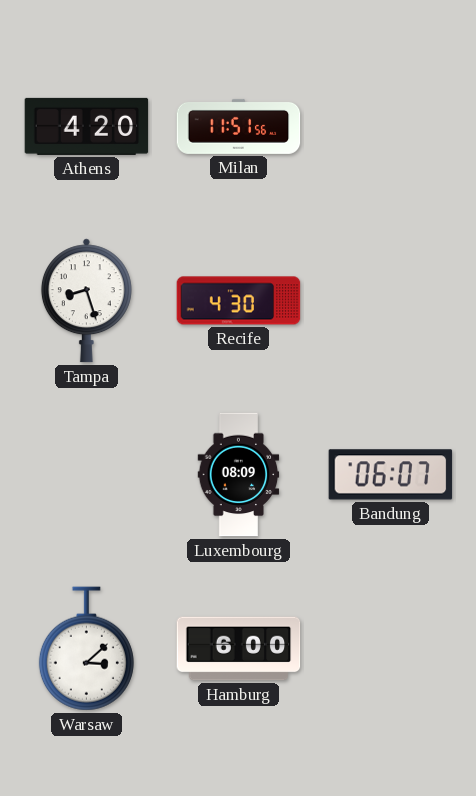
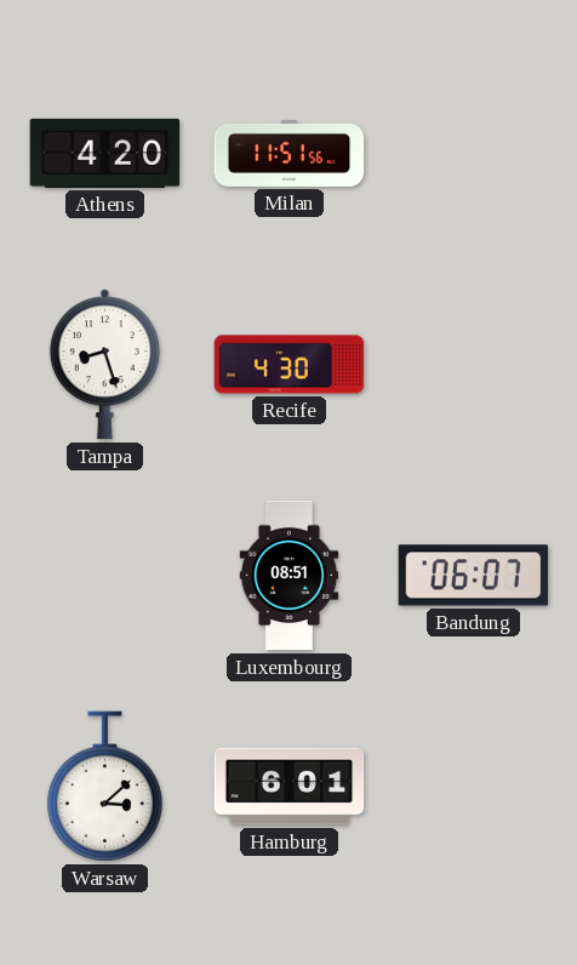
Luxembourg: 08:09 -> 08:51 (290, 576)
Hamburg: 6:00 -> 6:01 (290, 787)
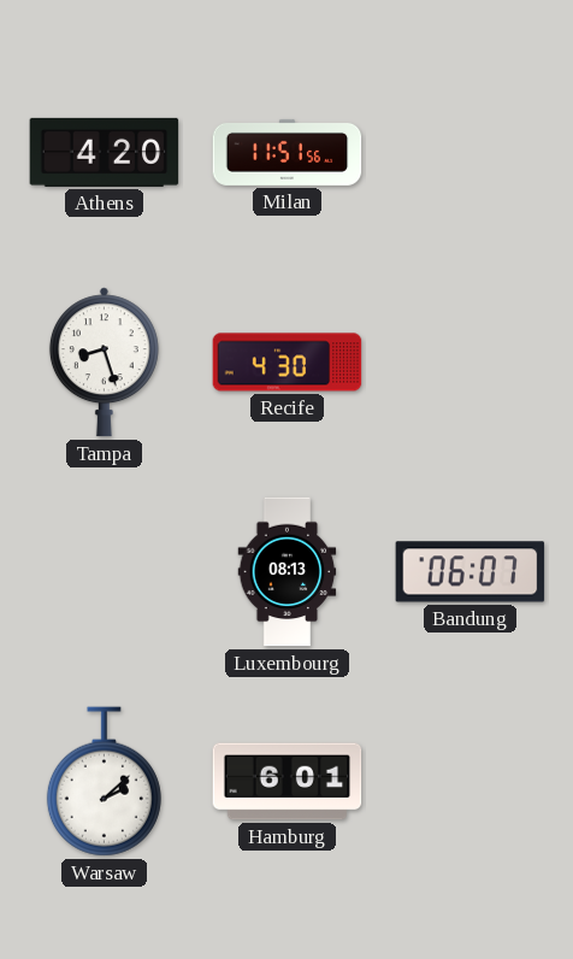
Luxembourg: 08:51 -> 08:13 (288, 572)
Warsaw: 3:08 -> 2:08 (104, 782)
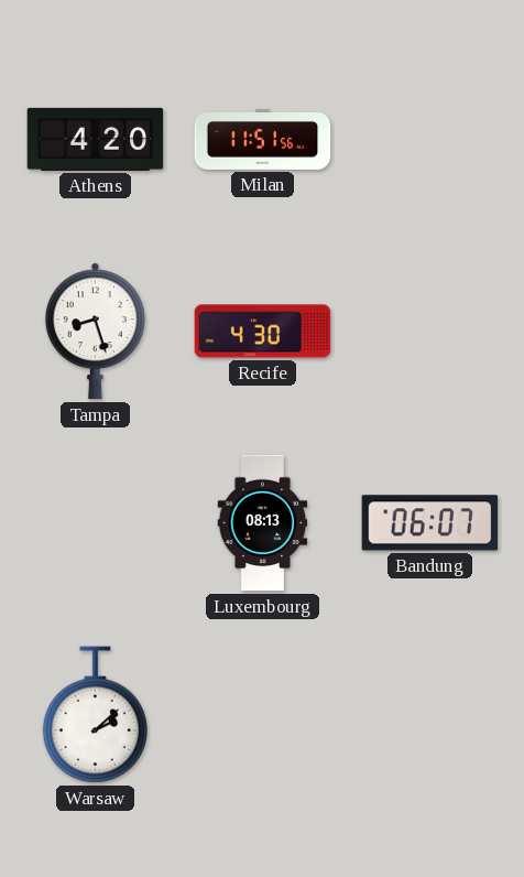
Hamburg: 6:01 -> none (288, 782)
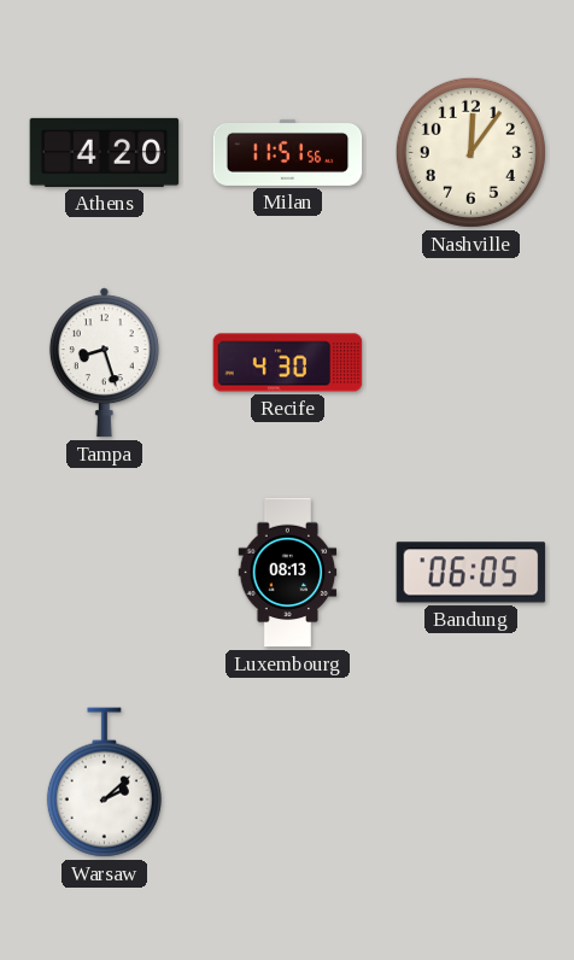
Nashville: none -> 12:06 (470, 152)
Bandung: 06:07 -> 06:05 (471, 573)
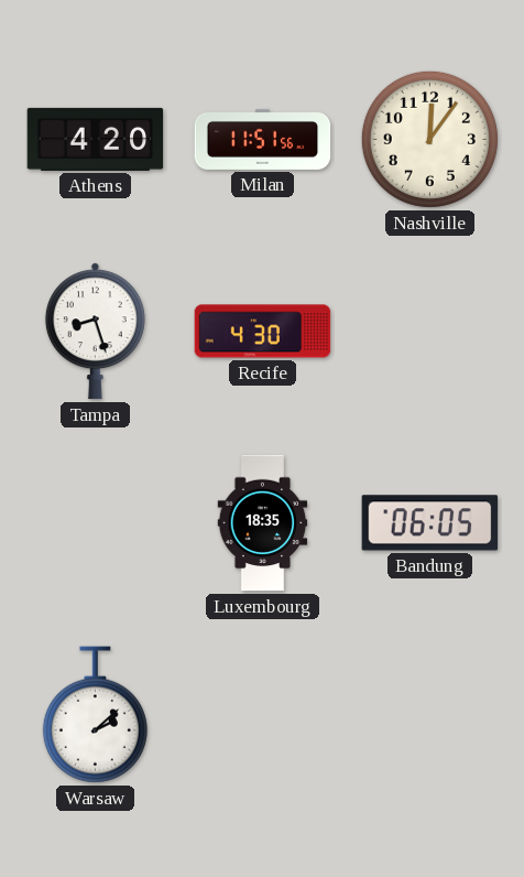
Luxembourg: 08:13 -> 18:35 (263, 523)
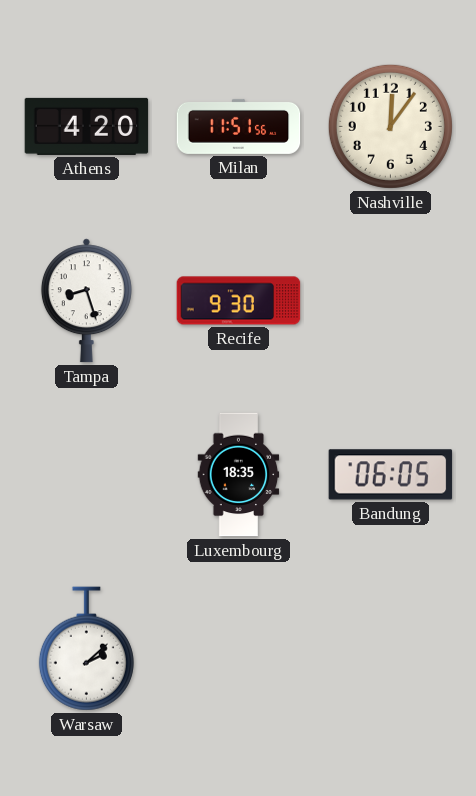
Recife: 4:30 -> 9:30 (239, 301)
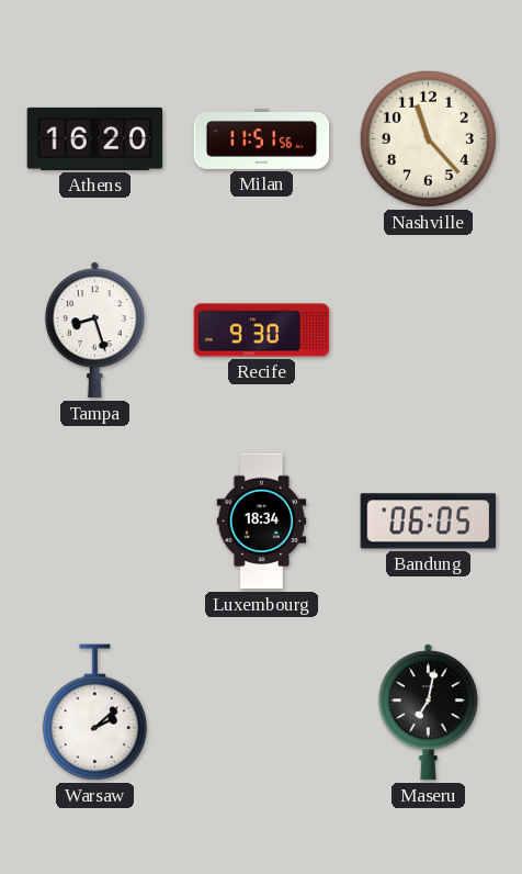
Athens: 4:20 -> 16:20 (95, 138)
Nashville: 12:06 -> 11:23 (428, 138)
Luxembourg: 18:35 -> 18:34 (262, 522)
Maseru: none -> 7:02 (428, 713)
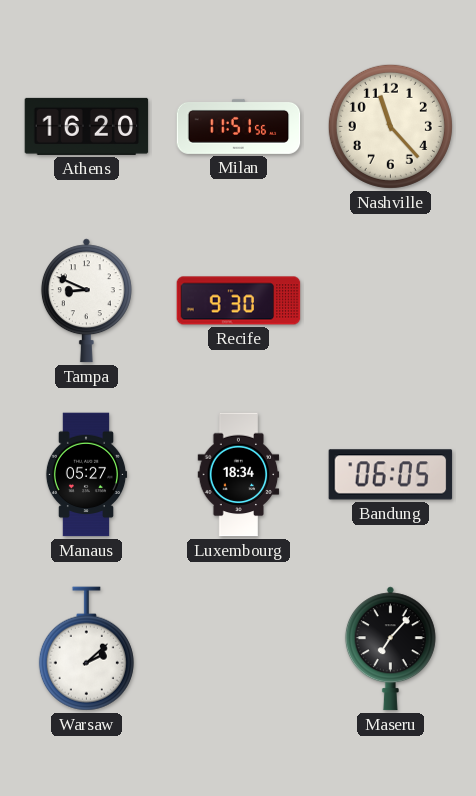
Tampa: 8:27 -> 8:49 (86, 301)
Manaus: none -> 05:27 (86, 475)
Maseru: 7:02 -> 7:07 (390, 649)
